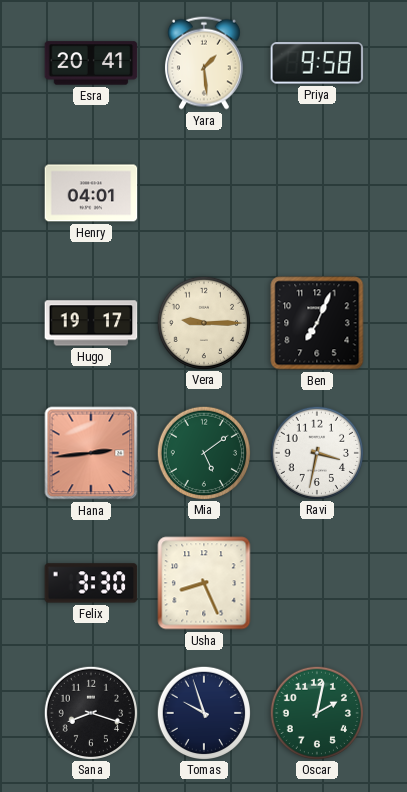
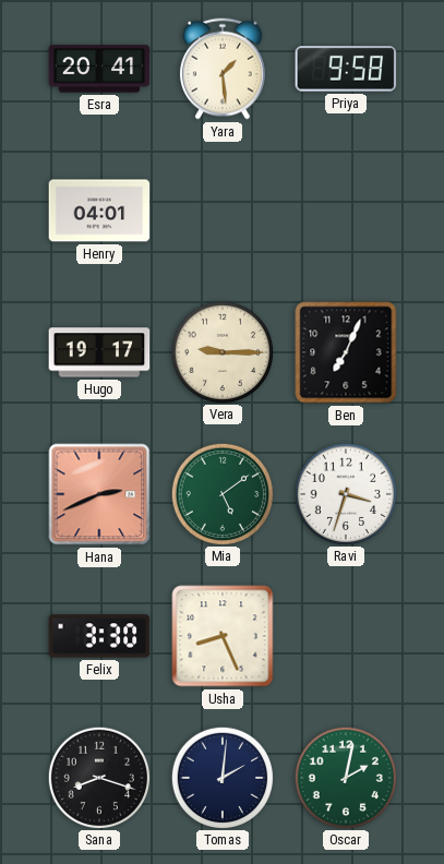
Hana: 2:44 -> 2:41 (99, 494)
Ravi: 3:32 -> 3:33 (345, 493)
Tomas: 9:57 -> 2:01 (221, 777)
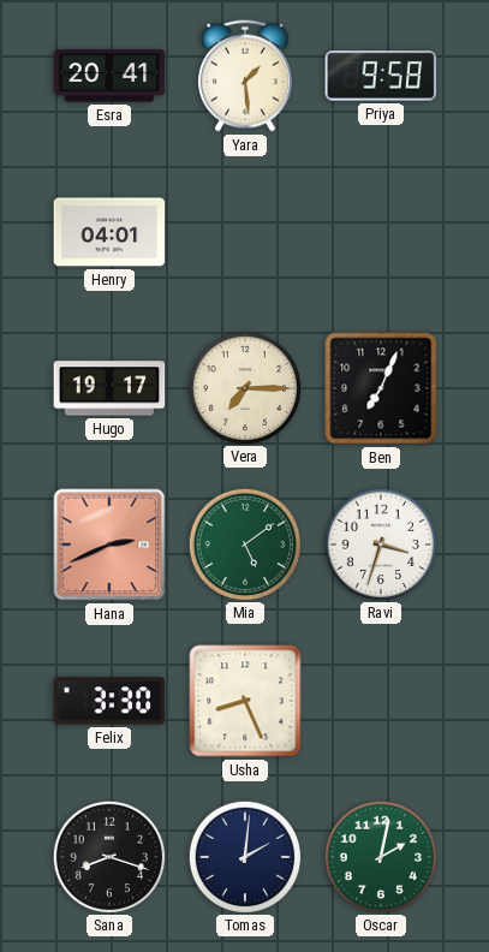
Vera: 9:15 -> 7:15 (244, 387)
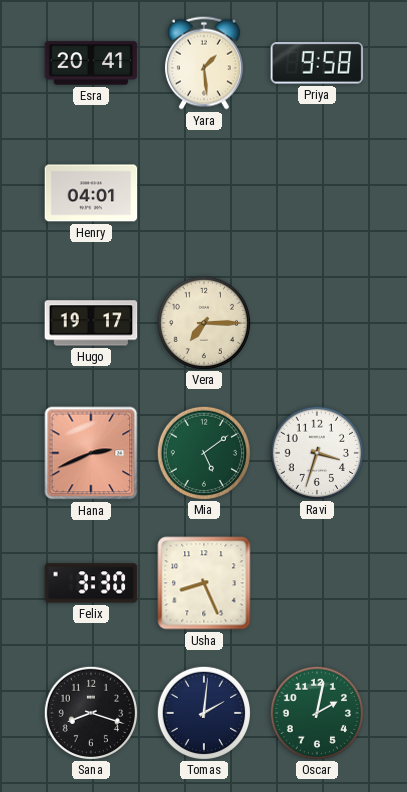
Ben: 7:04 -> none (381, 388)
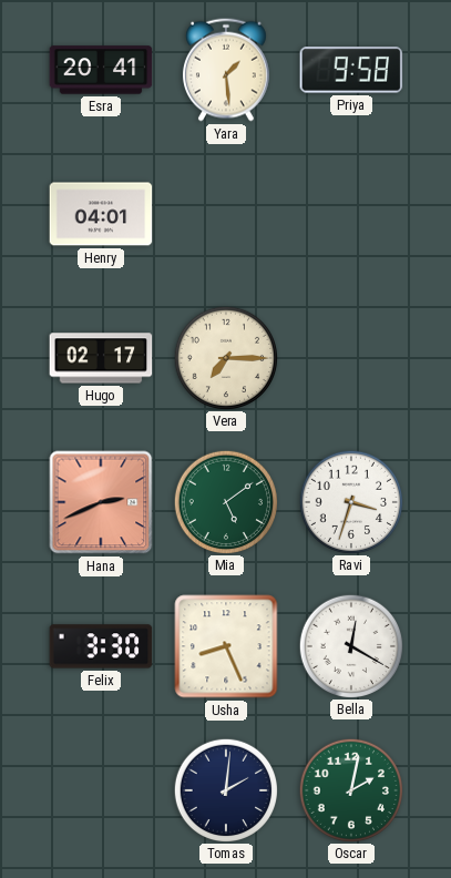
Hugo: 19:17 -> 02:17 (101, 358)
Bella: none -> 12:20 (350, 645)
Sana: 8:18 -> none (90, 712)
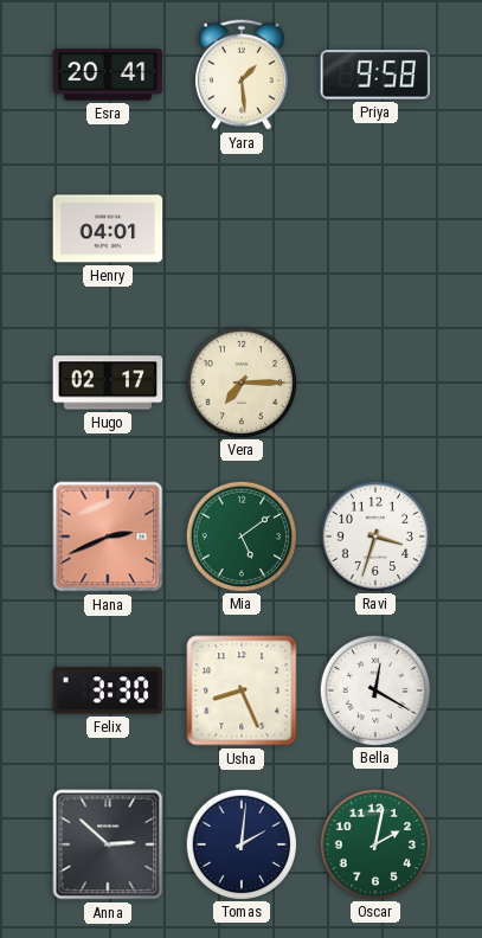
Anna: none -> 2:52 (108, 844)
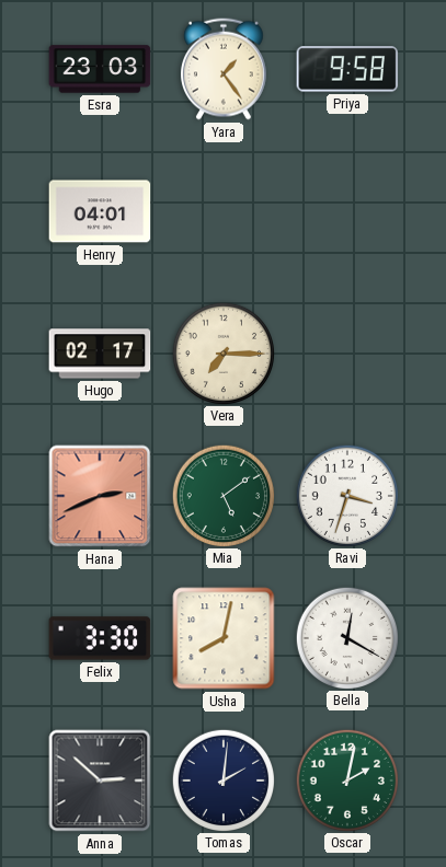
Esra: 20:41 -> 23:03 (100, 69)
Yara: 1:29 -> 1:24 (224, 69)
Usha: 8:26 -> 8:02 (224, 638)
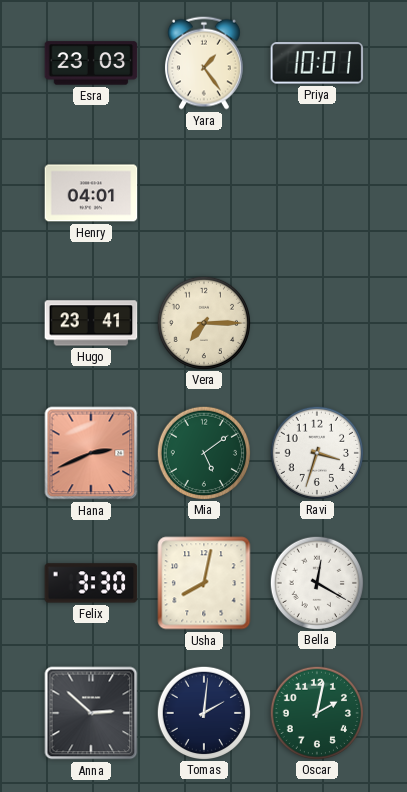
Priya: 9:58 -> 10:01 (317, 64)
Hugo: 02:17 -> 23:41 (91, 323)
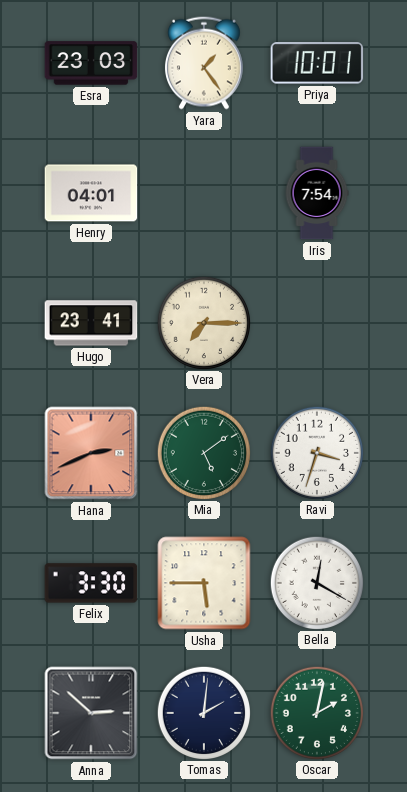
Iris: none -> 7:54 (317, 193)
Usha: 8:02 -> 5:45 (204, 583)
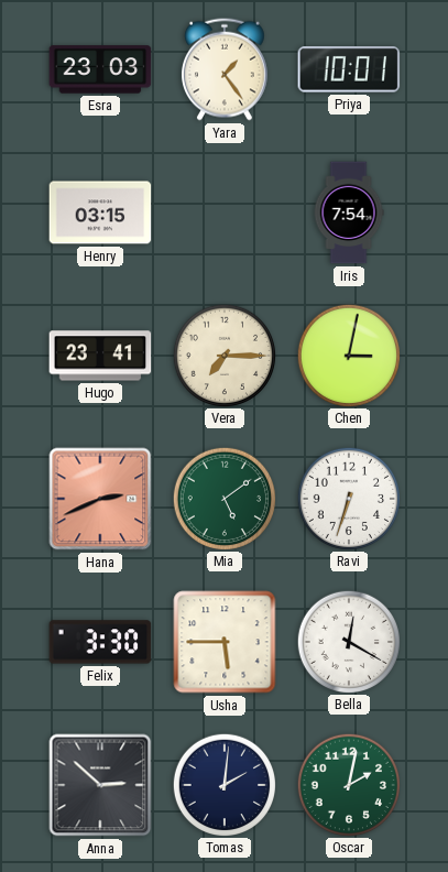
Henry: 04:01 -> 03:15 (100, 212)
Chen: none -> 3:02 (348, 355)
Ravi: 3:33 -> 6:33 (348, 498)
